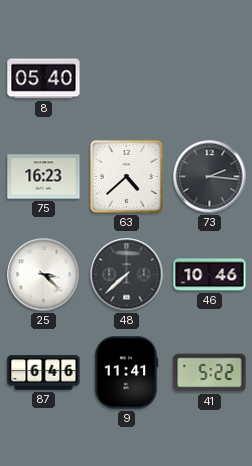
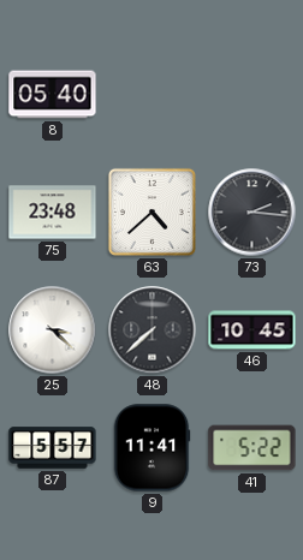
75: 16:23 -> 23:48 (53, 213)
46: 10:46 -> 10:45 (252, 330)
87: 6:46 -> 5:57 (53, 448)
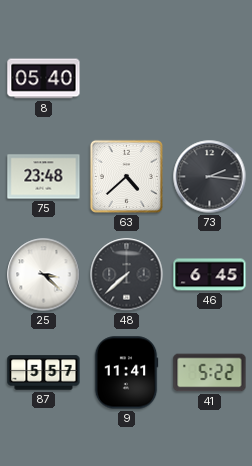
46: 10:45 -> 6:45 (210, 275)
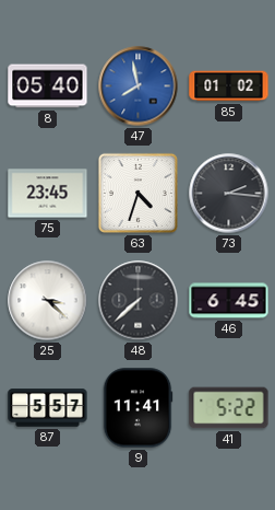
47: none -> 7:58 (139, 86)
85: none -> 01:02 (229, 86)
75: 23:48 -> 23:45 (48, 194)
63: 4:38 -> 4:33 (137, 193)
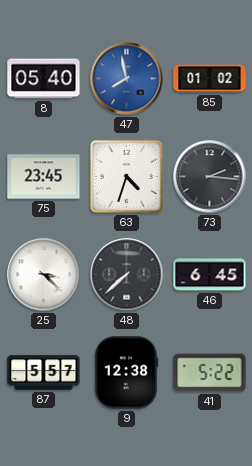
9: 11:41 -> 12:38 (126, 373)
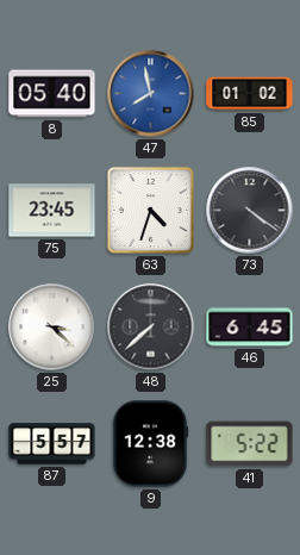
73: 2:16 -> 4:21 (250, 211)
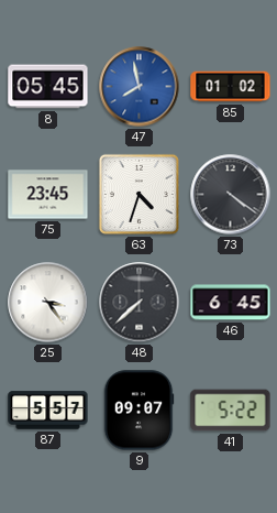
8: 05:40 -> 05:45 (48, 87)
25: 3:22 -> 3:24 (48, 303)
9: 12:38 -> 09:07 (138, 411)
